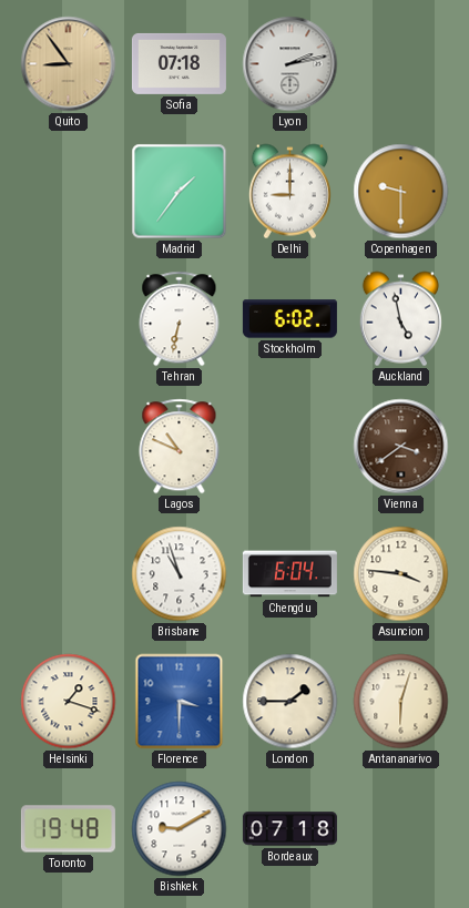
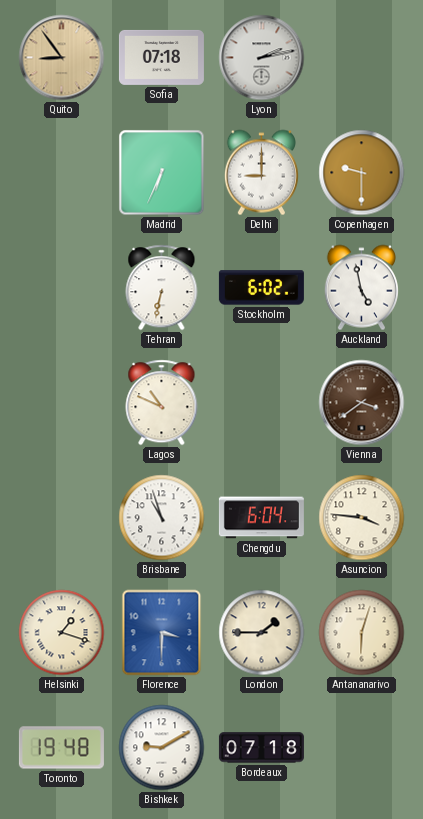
Madrid: 1:36 -> 6:34 (162, 173)
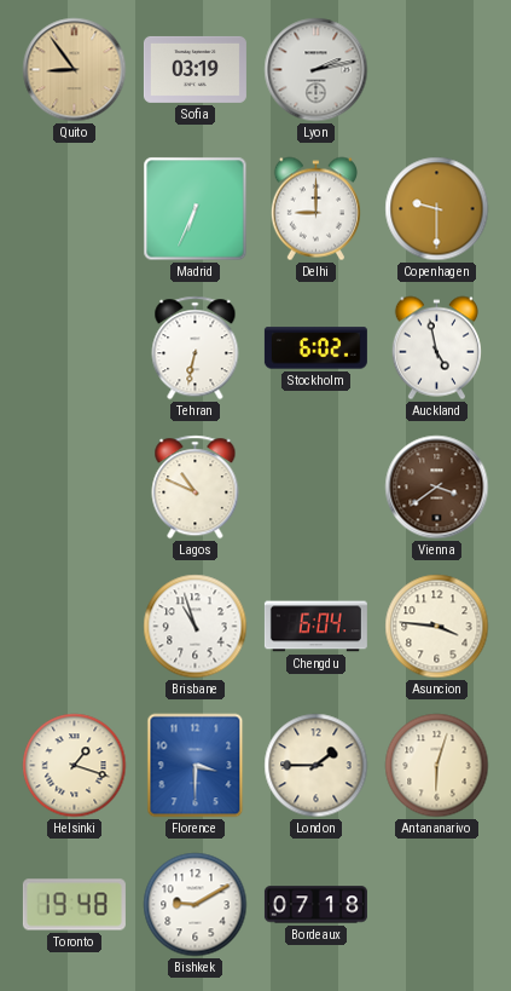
Sofia: 07:18 -> 03:19 (194, 69)
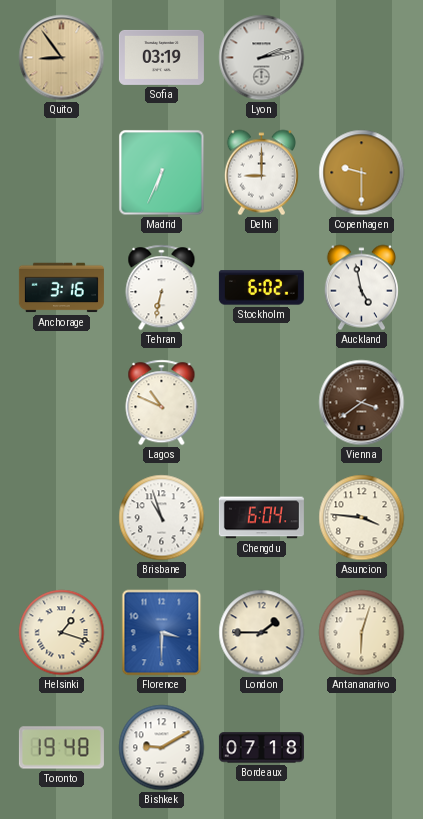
Anchorage: none -> 3:16 (61, 288)
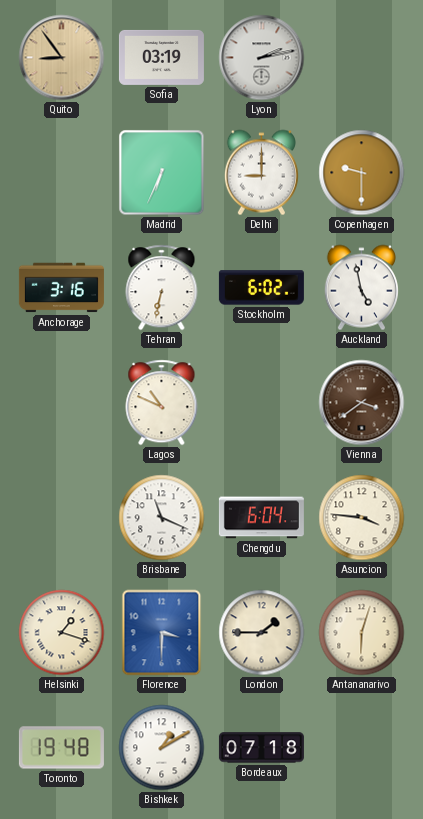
Brisbane: 10:57 -> 11:19 (162, 518)
Bishkek: 9:10 -> 1:10 (162, 748)
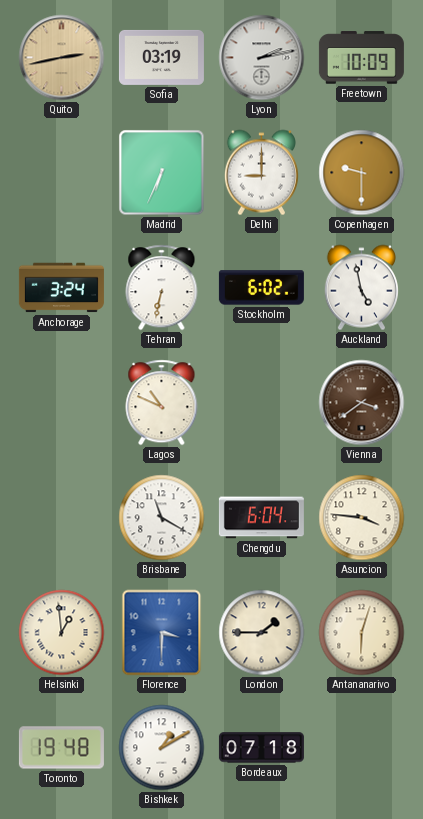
Quito: 8:54 -> 2:43 (62, 58)
Freetown: none -> 10:09 (361, 58)
Anchorage: 3:16 -> 3:24 (61, 288)
Brisbane: 11:19 -> 11:20 (162, 518)
Helsinki: 1:18 -> 12:59 (62, 633)
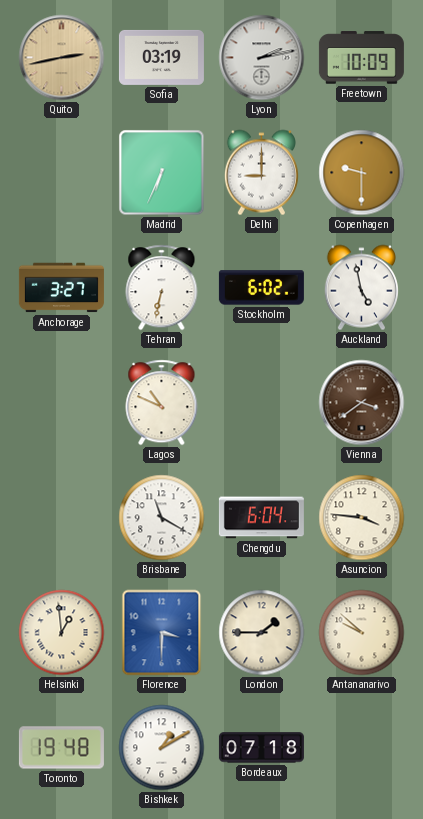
Anchorage: 3:24 -> 3:27 (61, 288)
Antananarivo: 6:03 -> 9:52 (362, 633)
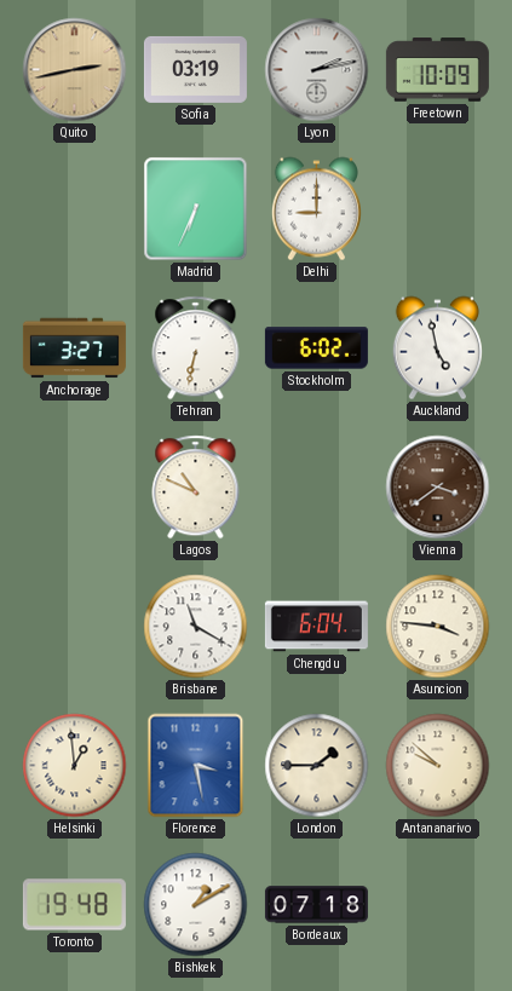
Copenhagen: 9:30 -> none (362, 173)
Florence: 3:30 -> 3:28 (196, 766)
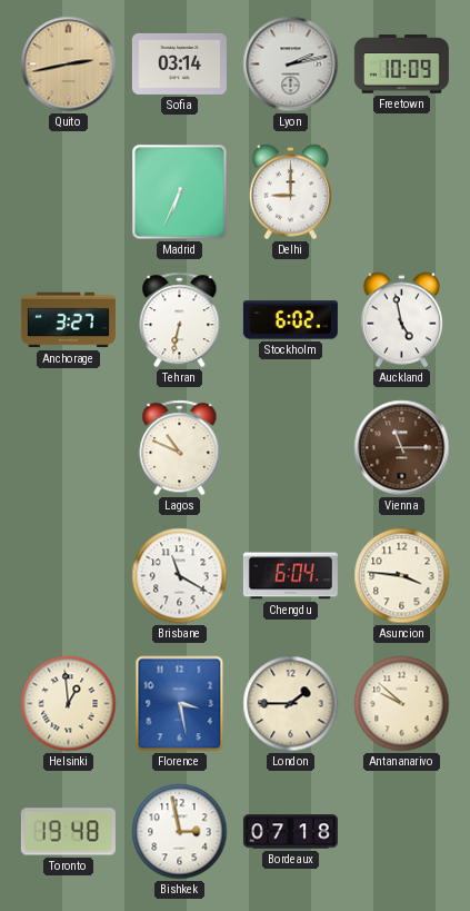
Sofia: 03:19 -> 03:14 (179, 63)
Vienna: 3:39 -> 11:15 (402, 448)
Bishkek: 1:10 -> 2:58 (180, 832)
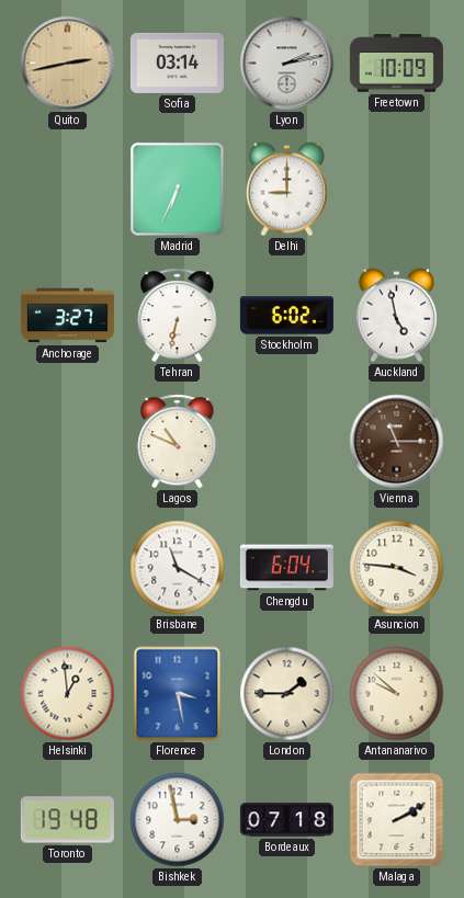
Malaga: none -> 2:10 (397, 820)
